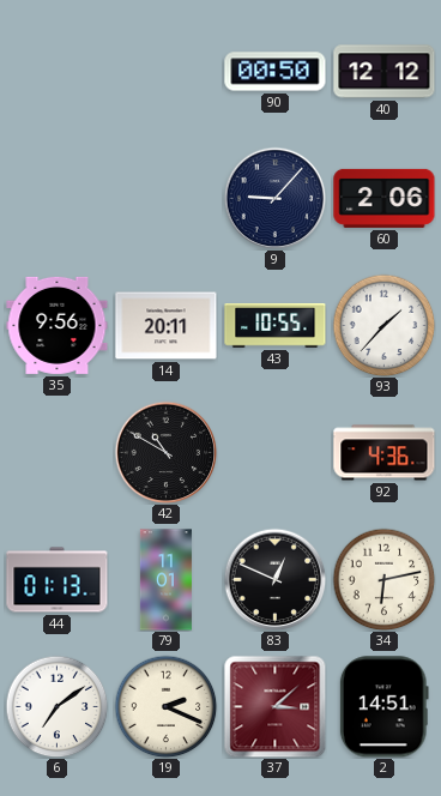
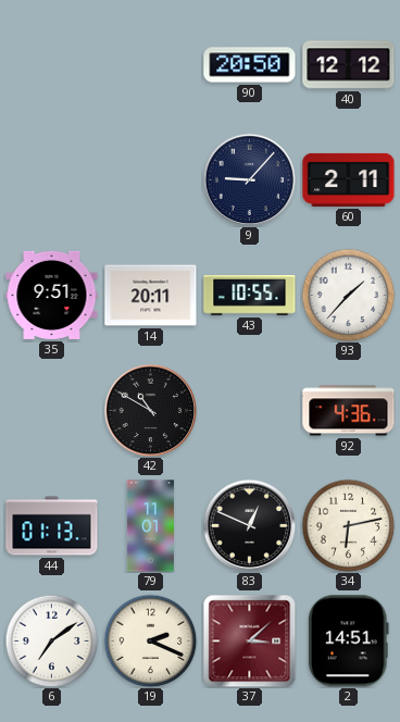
90: 00:50 -> 20:50 (250, 65)
60: 2:06 -> 2:11 (349, 179)
35: 9:56 -> 9:51 (52, 295)
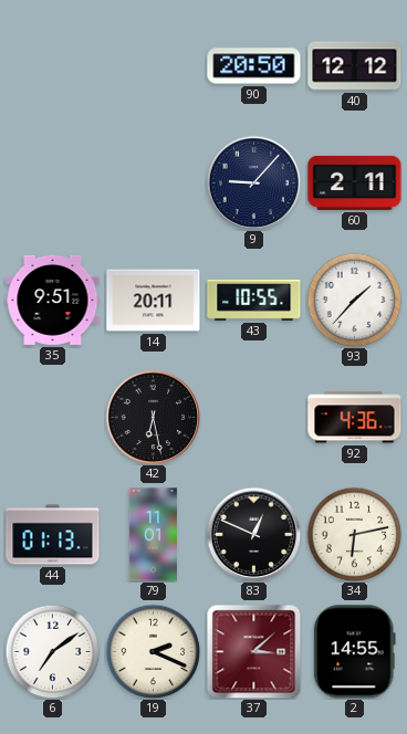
42: 10:50 -> 6:28 (153, 417)
2: 14:51 -> 14:55 (354, 652)
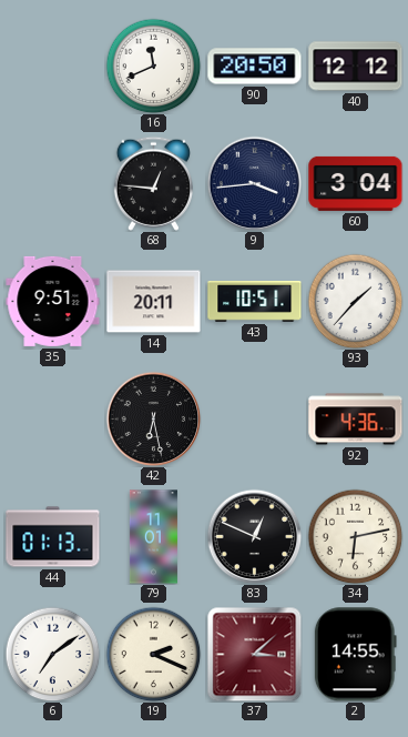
16: none -> 11:41 (153, 65)
68: none -> 12:46 (153, 183)
9: 9:07 -> 3:44 (254, 183)
60: 2:11 -> 3:04 (356, 183)
43: 10:55 -> 10:51 (255, 302)
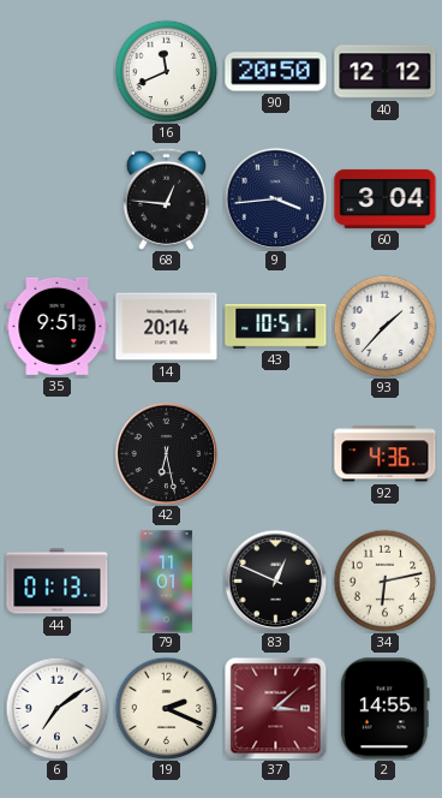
14: 20:11 -> 20:14 (167, 327)
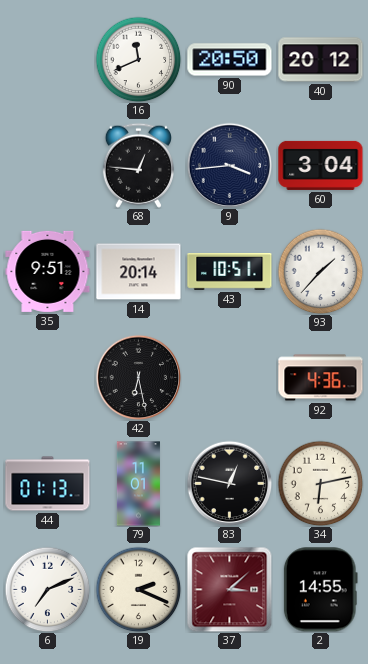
40: 12:12 -> 20:12 (321, 60)
83: 12:49 -> 12:47 (229, 483)
6: 7:09 -> 7:11 (47, 589)
